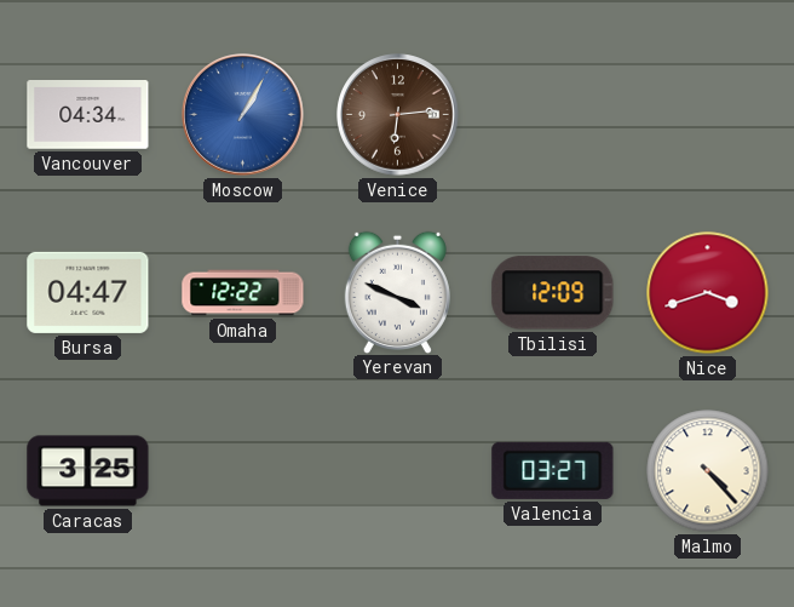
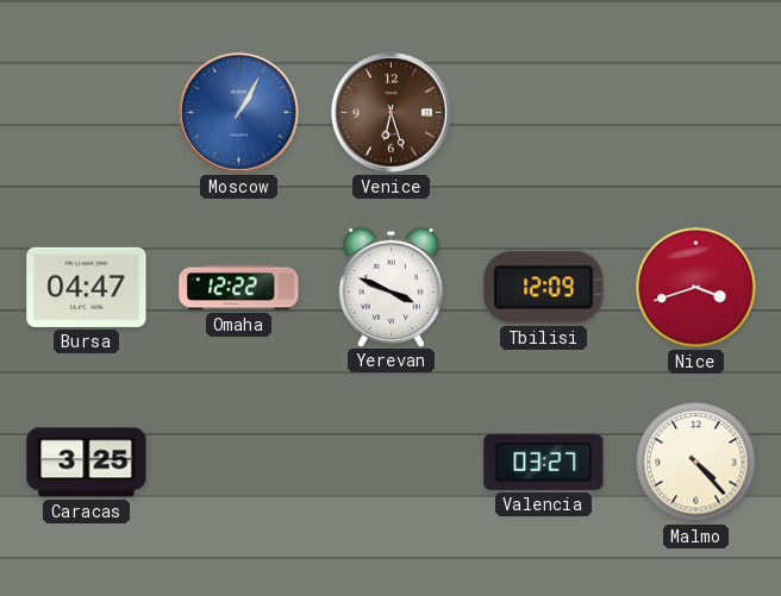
Vancouver: 04:34 -> none (88, 115)
Venice: 6:14 -> 6:27 (392, 113)
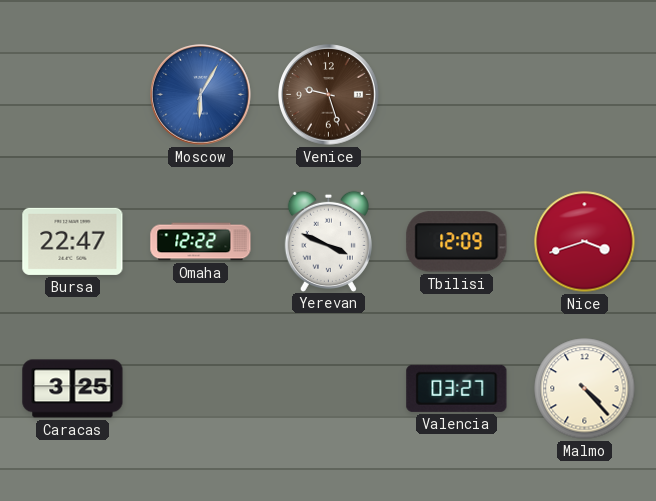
Moscow: 1:05 -> 6:05 (201, 95)
Venice: 6:27 -> 9:27 (329, 95)
Bursa: 04:47 -> 22:47 (73, 241)
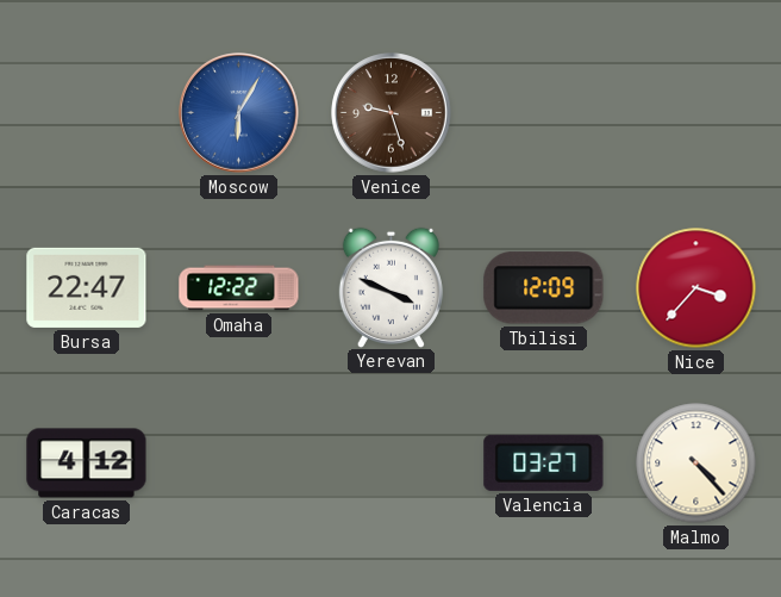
Nice: 3:42 -> 3:37 (696, 288)
Caracas: 3:25 -> 4:12 (87, 464)
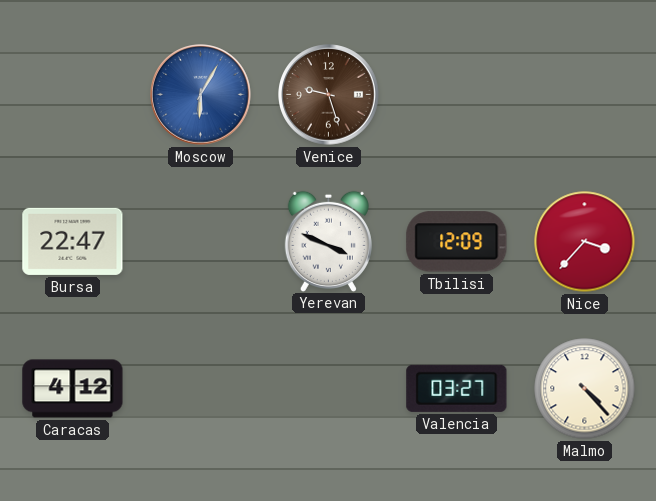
Omaha: 12:22 -> none (239, 288)
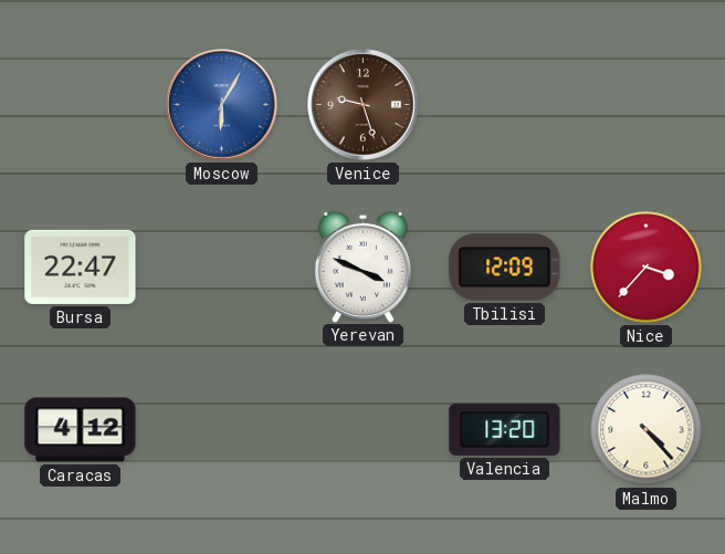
Valencia: 03:27 -> 13:20 (505, 429)
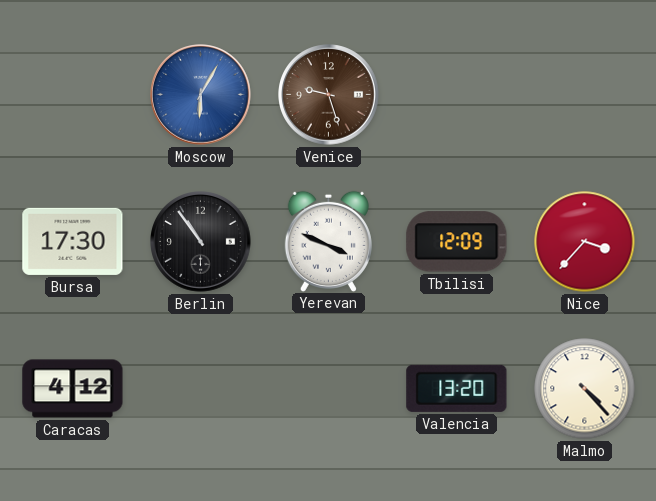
Bursa: 22:47 -> 17:30 (73, 241)
Berlin: none -> 10:54 (201, 242)
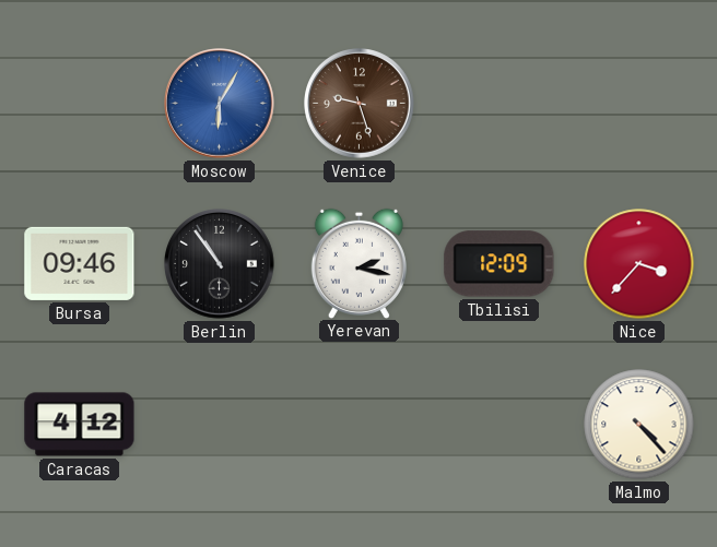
Bursa: 17:30 -> 09:46 (80, 263)
Yerevan: 3:49 -> 2:17 (358, 263)
Valencia: 13:20 -> none (457, 388)
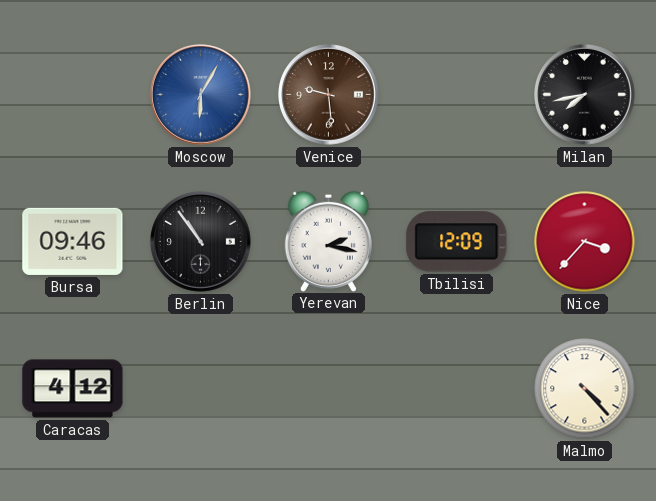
Venice: 9:27 -> 9:29 (329, 95)
Milan: none -> 7:43 (585, 95)
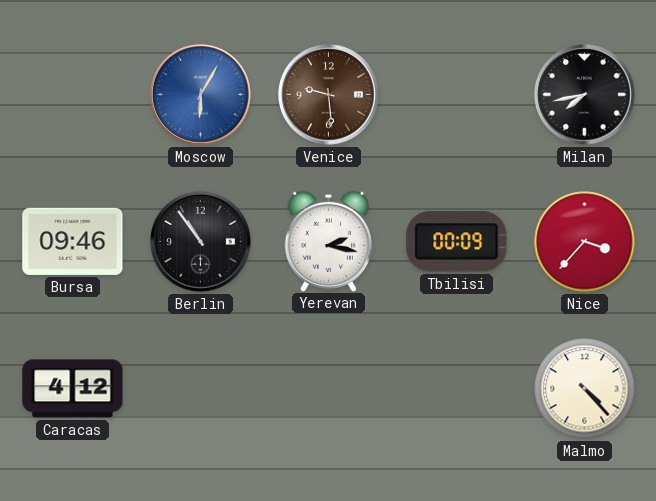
Tbilisi: 12:09 -> 00:09 (457, 242)
